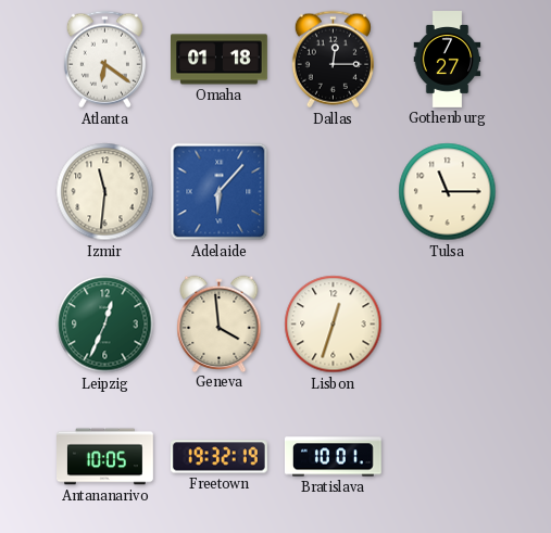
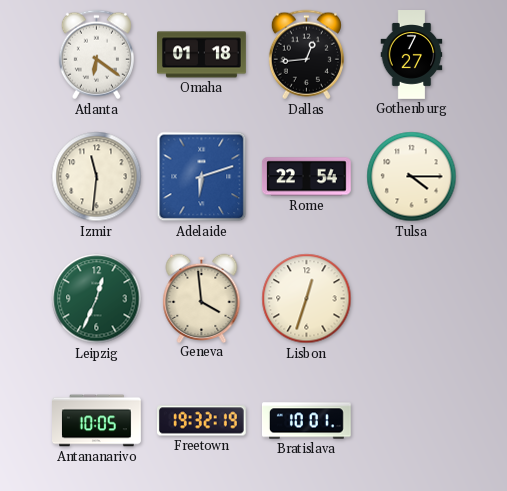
Dallas: 12:15 -> 12:44 (306, 55)
Adelaide: 6:07 -> 6:12 (202, 177)
Rome: none -> 22:54 (306, 177)
Tulsa: 11:15 -> 4:15 (412, 177)
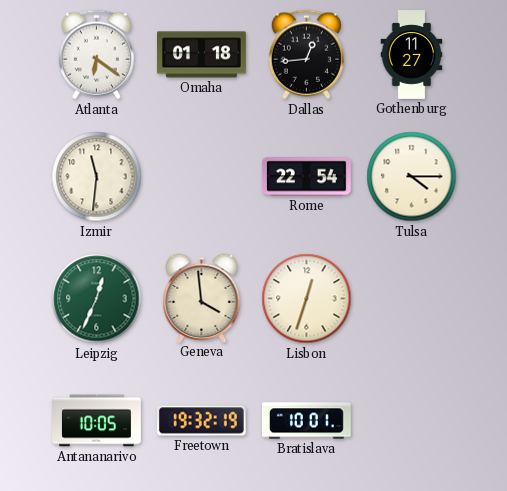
Gothenburg: 7:27 -> 11:27 (412, 55)
Adelaide: 6:12 -> none (202, 177)
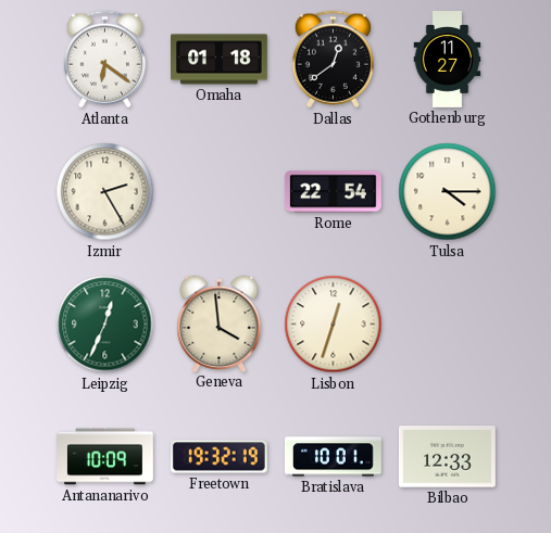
Dallas: 12:44 -> 12:39 (333, 60)
Izmir: 11:31 -> 2:25 (105, 192)
Antananarivo: 10:05 -> 10:09 (105, 457)
Bilbao: none -> 12:33 (447, 457)
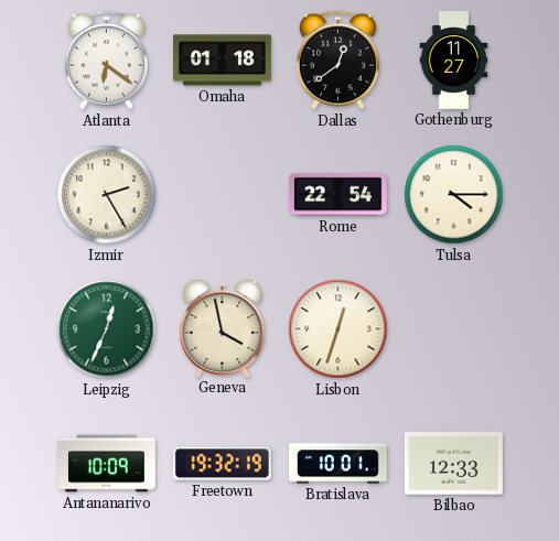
Geneva: 3:59 -> 3:58 (223, 328)
